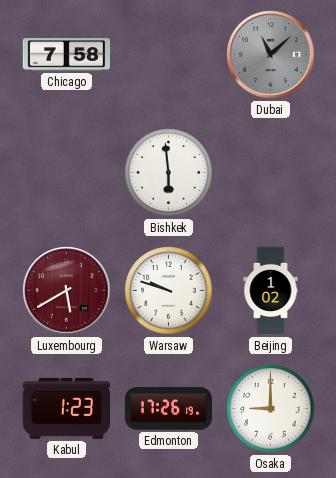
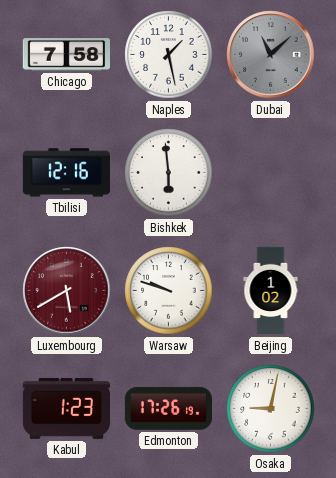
Naples: none -> 1:28 (169, 55)
Tbilisi: none -> 12:16 (66, 173)
Osaka: 9:00 -> 9:02 (271, 409)
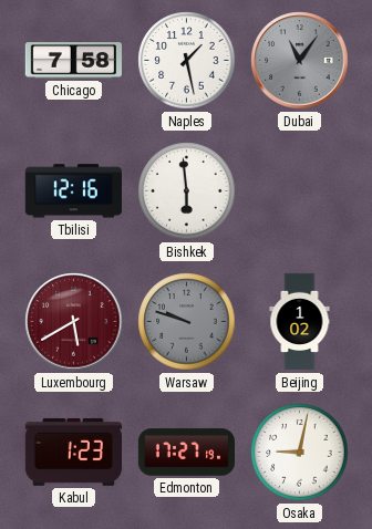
Dubai: 11:08 -> 11:06 (300, 61)
Warsaw dial: white -> grey (187, 322)
Edmonton: 17:26 -> 17:27 (187, 453)
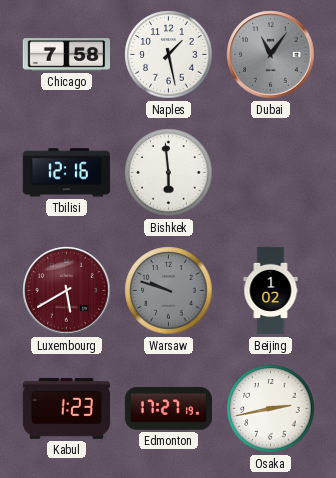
Osaka: 9:02 -> 2:43 (271, 409)
